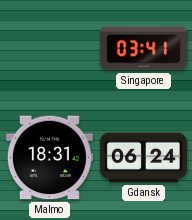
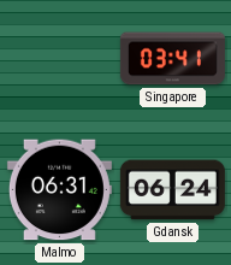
Malmo: 18:31 -> 06:31 (59, 190)
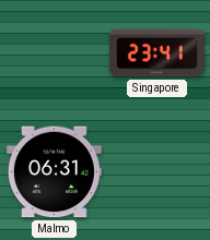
Singapore: 03:41 -> 23:41 (156, 53)
Gdansk: 06:24 -> none (172, 190)
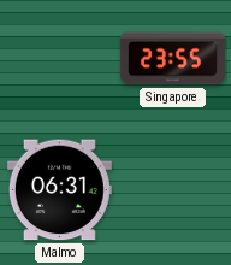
Singapore: 23:41 -> 23:55 (172, 59)
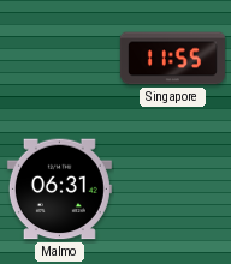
Singapore: 23:55 -> 11:55 (172, 59)
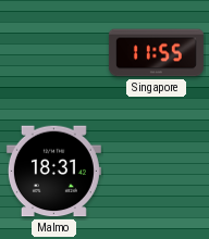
Malmo: 06:31 -> 18:31 (53, 172)
